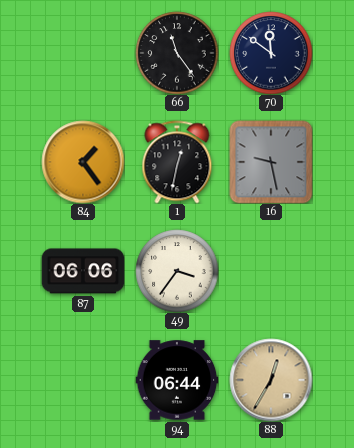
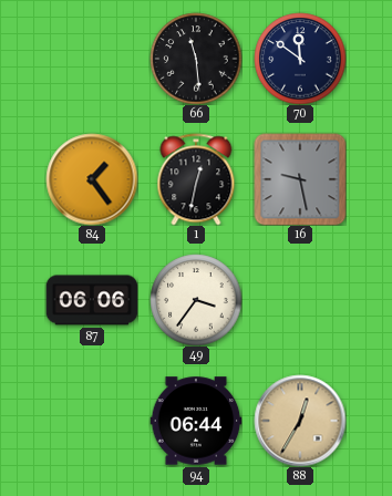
66: 11:24 -> 11:29 (196, 59)
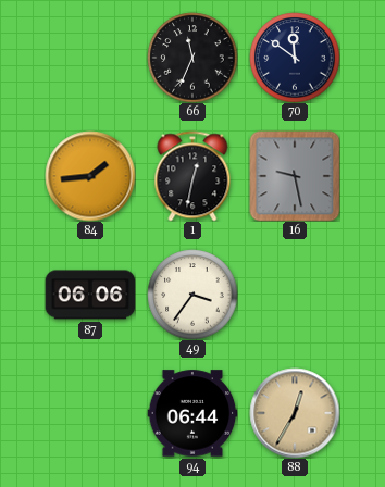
66: 11:29 -> 11:34 (192, 58)
84: 1:24 -> 1:44 (90, 176)
